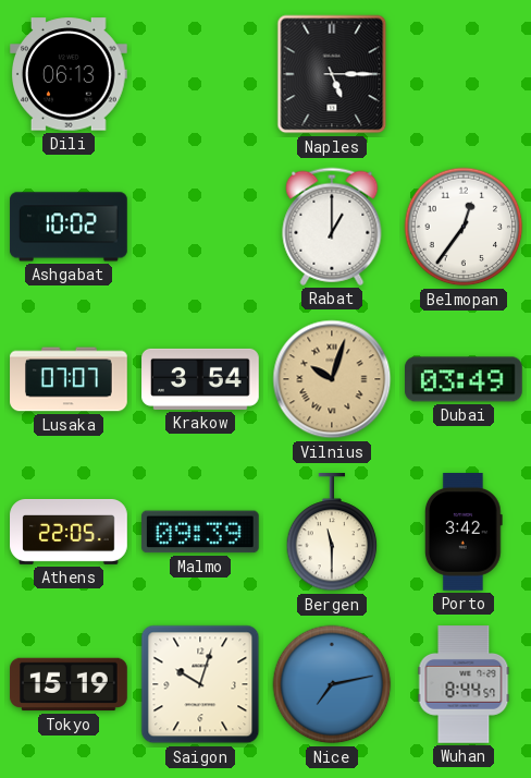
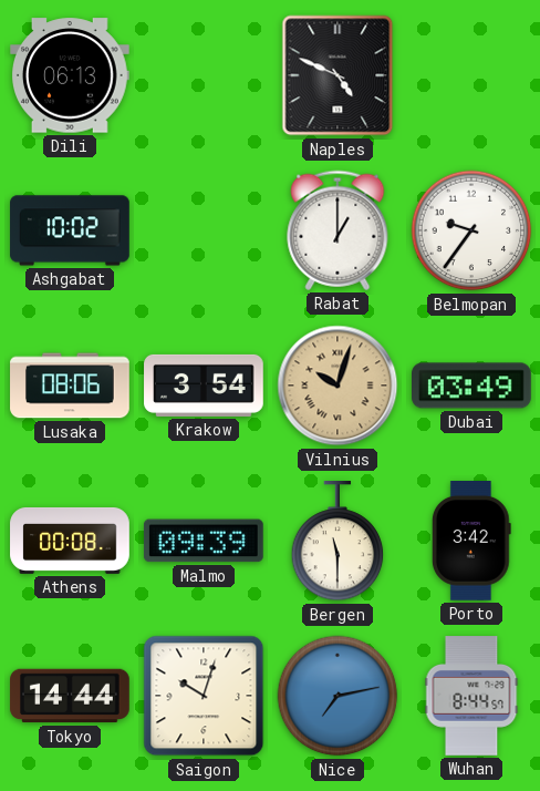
Naples: 5:15 -> 4:49 (337, 75)
Belmopan: 12:36 -> 9:36 (471, 230)
Lusaka: 07:07 -> 08:06 (70, 386)
Athens: 22:05 -> 00:08 (70, 541)
Tokyo: 15:19 -> 14:44 (70, 696)
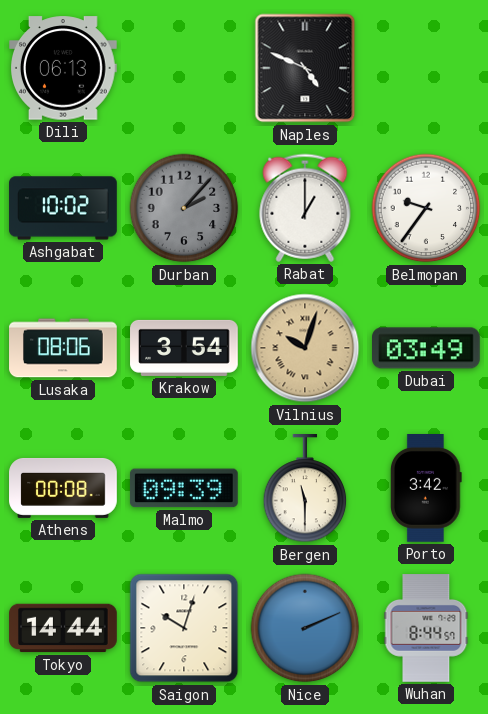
Durban: none -> 2:07 (184, 208)
Nice: 7:13 -> 2:11 (305, 628)
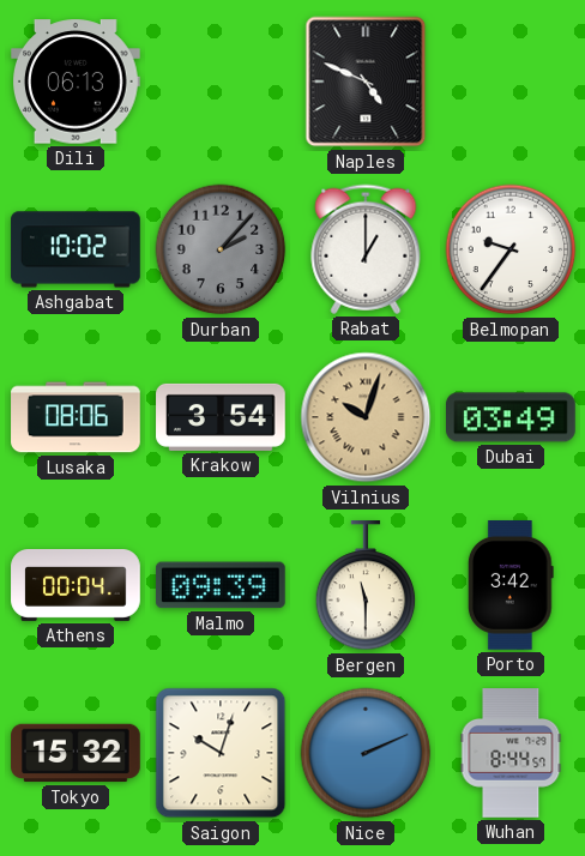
Athens: 00:08 -> 00:04 (76, 585)
Tokyo: 14:44 -> 15:32 (76, 753)
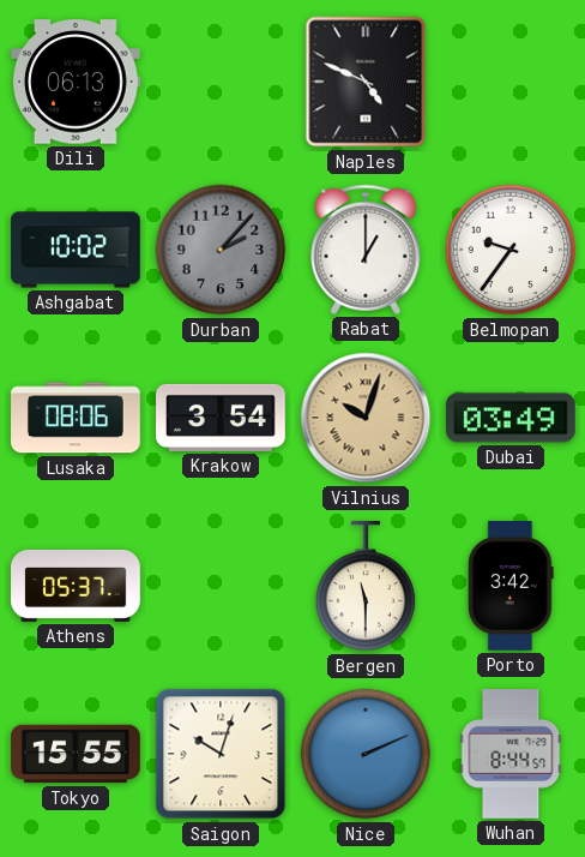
Athens: 00:04 -> 05:37 (76, 586)
Malmo: 09:39 -> none (221, 585)
Tokyo: 15:32 -> 15:55 (76, 754)
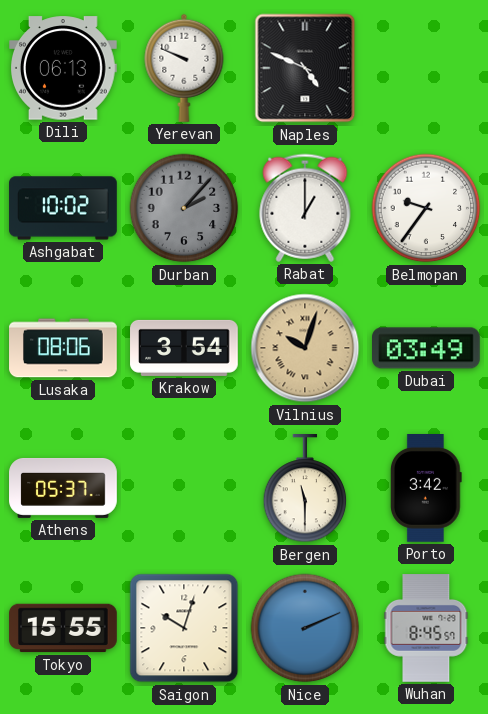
Yerevan: none -> 9:49 (184, 68)
Wuhan: 8:44 -> 8:45 (426, 628)
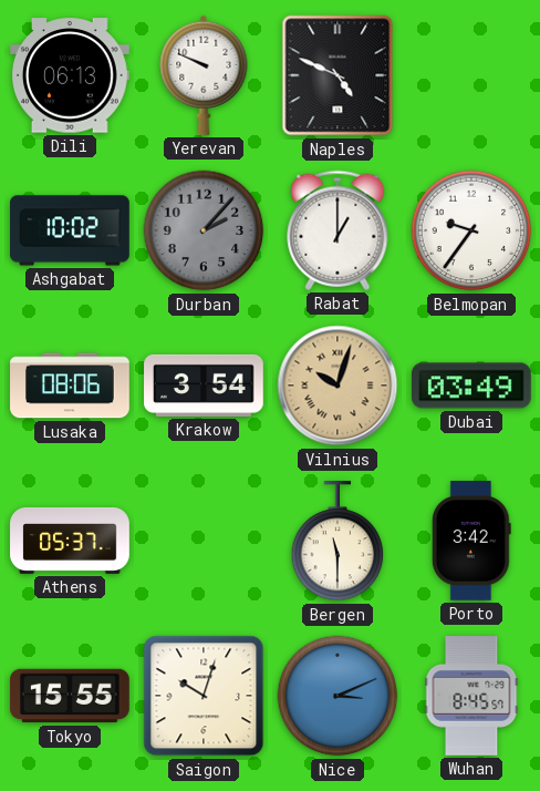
Nice: 2:11 -> 3:11 (337, 696)
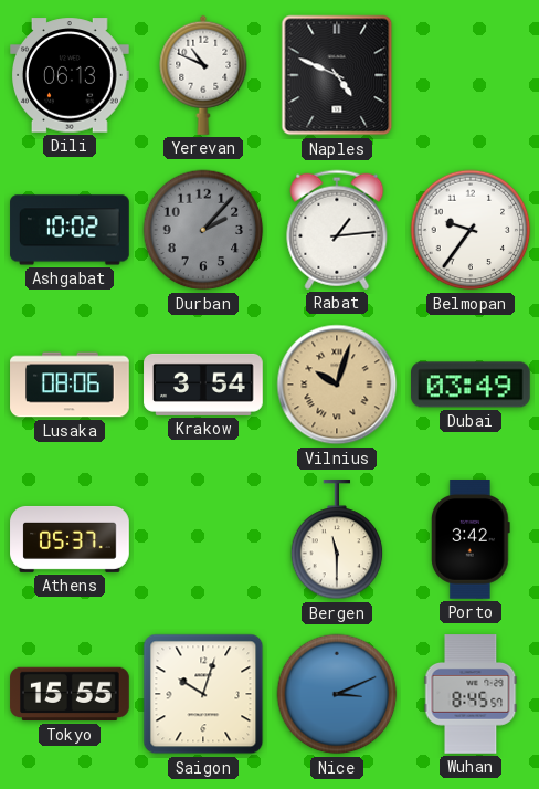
Yerevan: 9:49 -> 10:49 (203, 75)
Rabat: 1:00 -> 1:14 (337, 230)
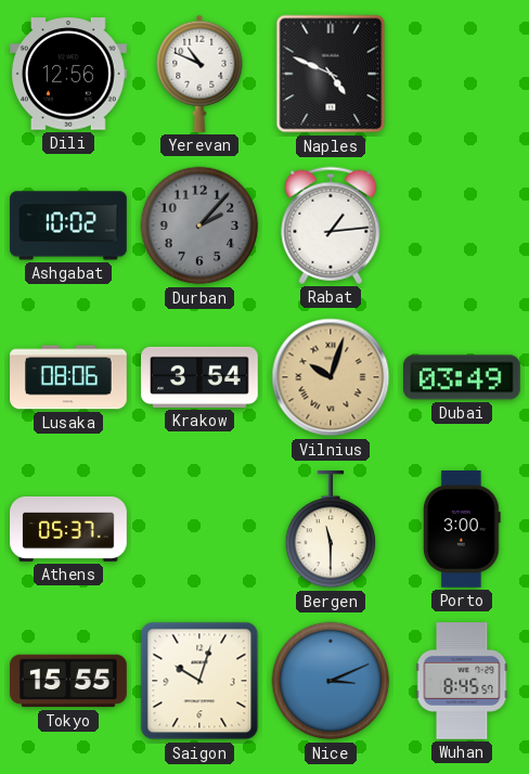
Dili: 06:13 -> 12:56 (69, 74)
Belmopan: 9:36 -> none (471, 230)
Porto: 3:42 -> 3:00 (462, 530)
